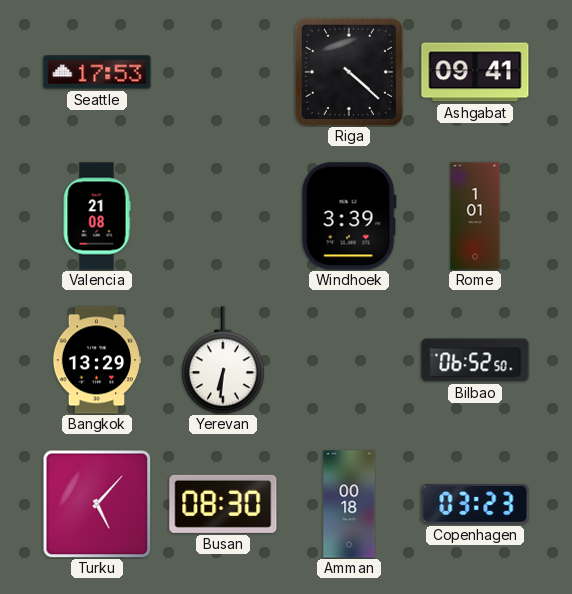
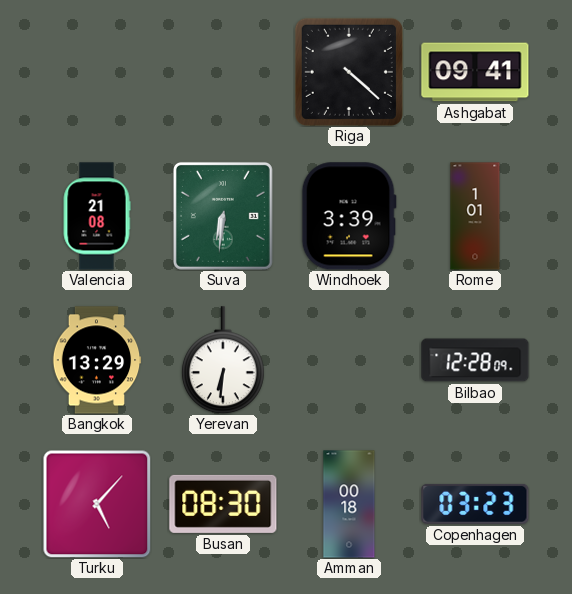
Seattle: 17:53 -> none (97, 72)
Suva: none -> 6:31 (223, 216)
Bilbao: 06:52 -> 12:28 (475, 360)
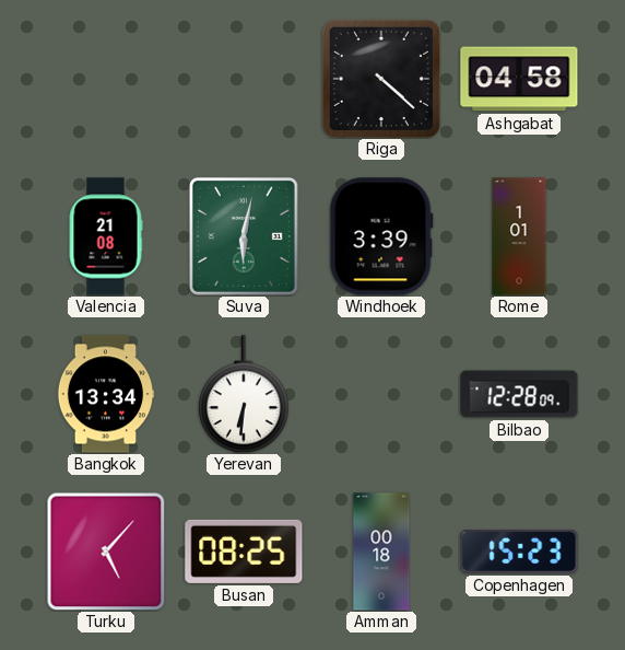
Ashgabat: 09:41 -> 04:58 (519, 79)
Suva: 6:31 -> 6:02 (244, 236)
Bangkok: 13:29 -> 13:34 (106, 394)
Busan: 08:30 -> 08:25 (244, 552)
Copenhagen: 03:23 -> 15:23 (519, 552)
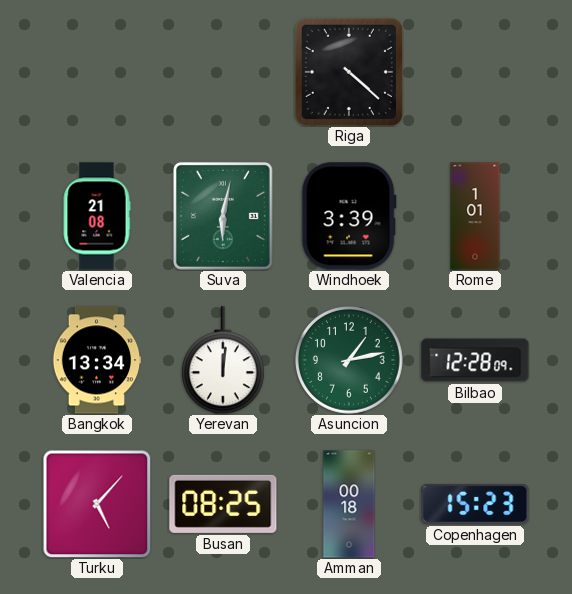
Ashgabat: 04:58 -> none (519, 79)
Yerevan: 6:31 -> 12:01 (223, 360)
Asuncion: none -> 1:13 (349, 360)
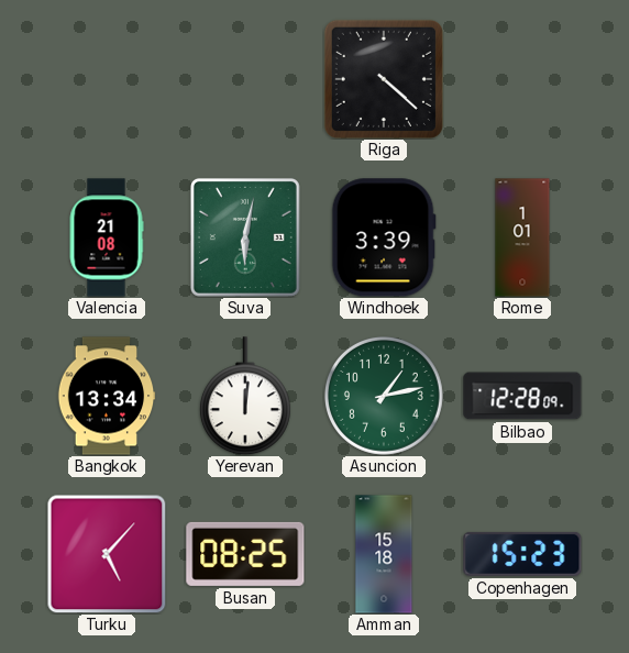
Amman: 00:18 -> 15:18 (384, 554)
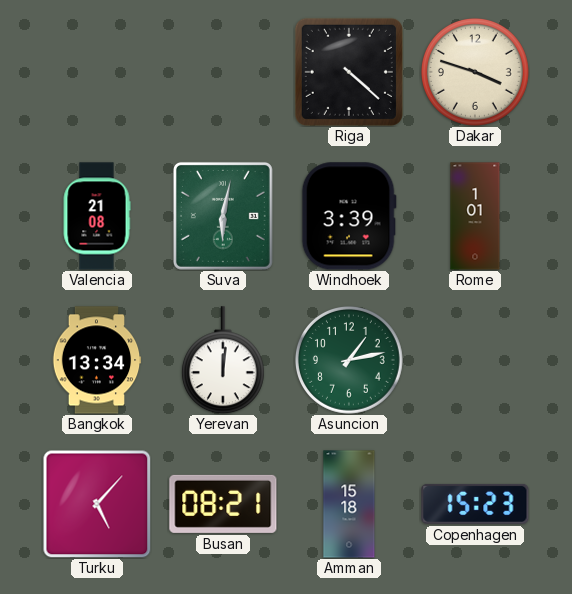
Dakar: none -> 3:48 (475, 72)
Bilbao: 12:28 -> none (522, 396)
Busan: 08:25 -> 08:21 (223, 504)
